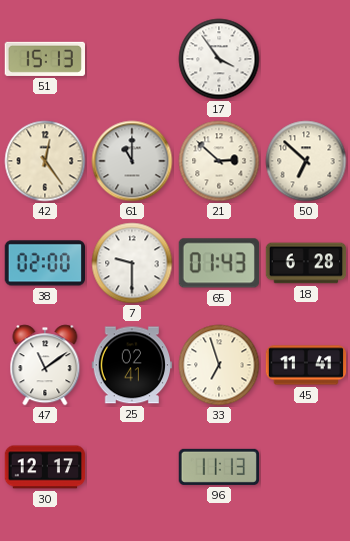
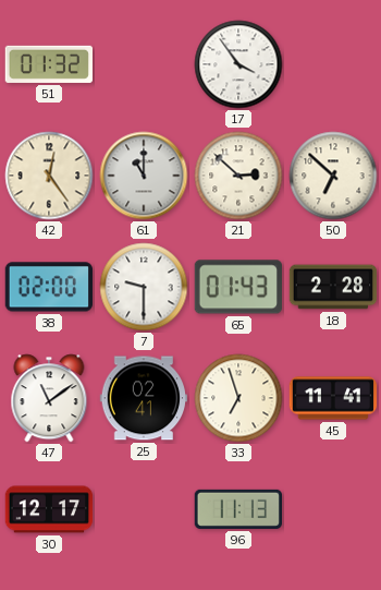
51: 15:13 -> 01:32 (48, 64)
18: 6:28 -> 2:28 (333, 287)
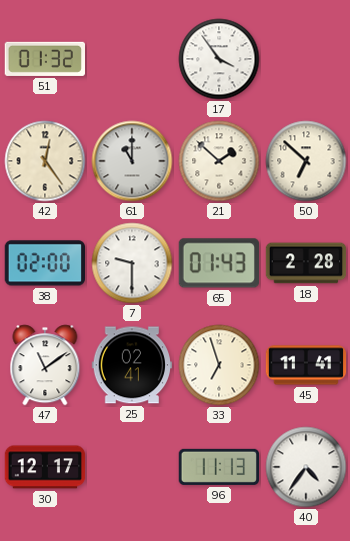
21: 2:52 -> 1:52 (219, 161)
40: none -> 4:36 (306, 467)
